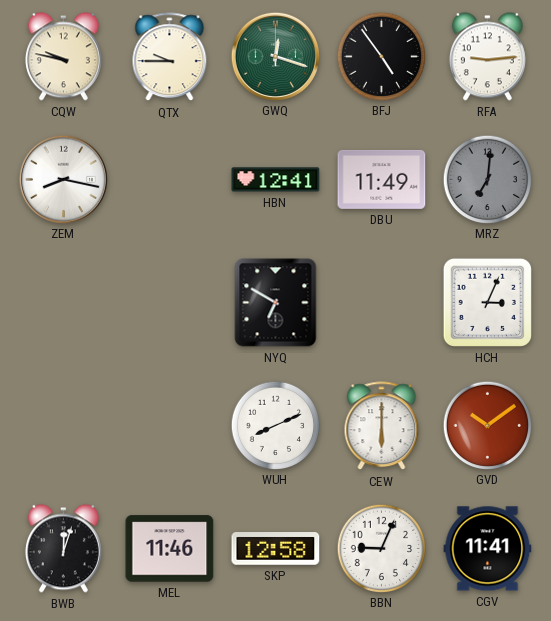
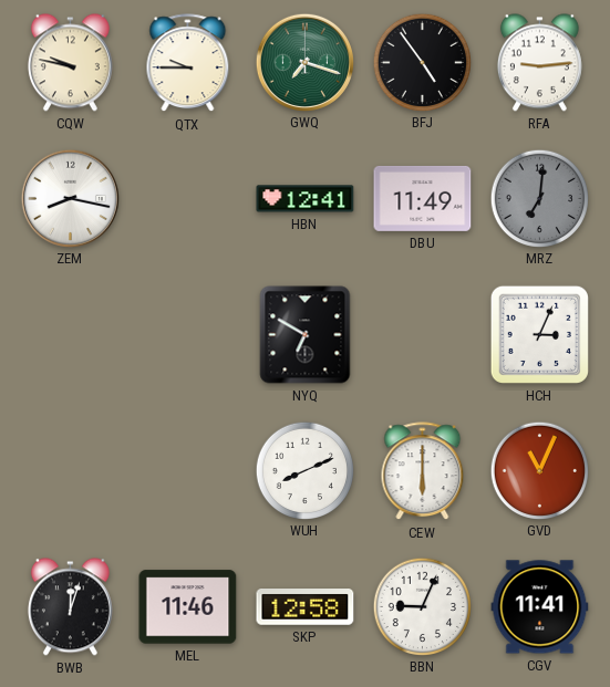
GWQ: 12:18 -> 7:18 (304, 62)
GVD: 10:09 -> 11:04 (539, 470)
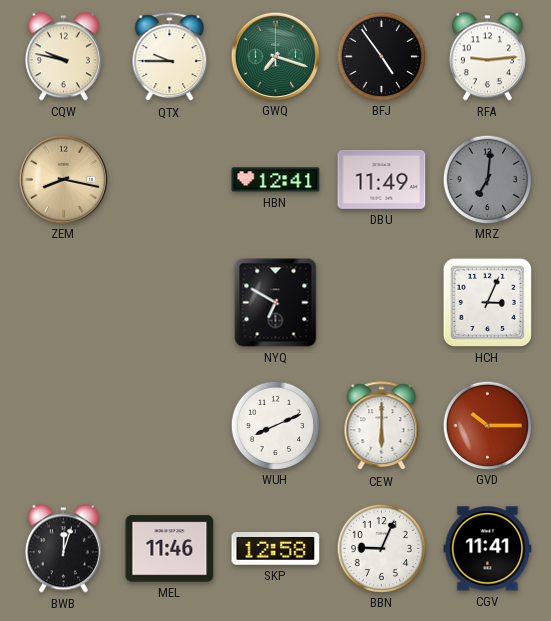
ZEM dial: white -> champagne (63, 179)
GVD: 11:04 -> 10:15 (487, 425)
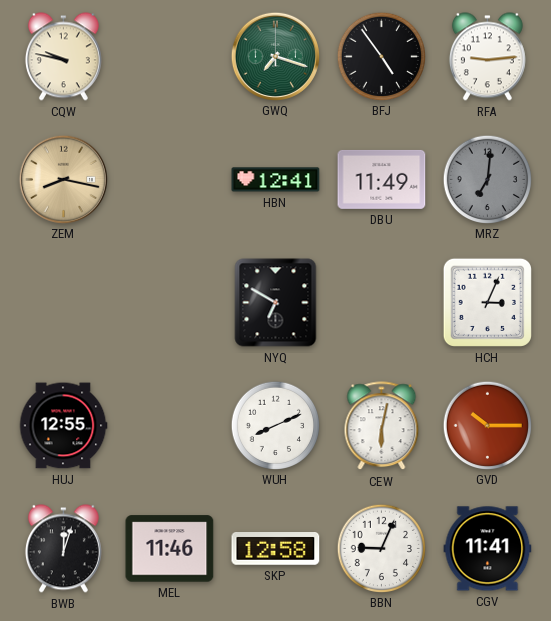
QTX: 9:45 -> none (170, 57)
HUJ: none -> 12:55 (63, 426)
CEW: 6:00 -> 6:02 (382, 426)
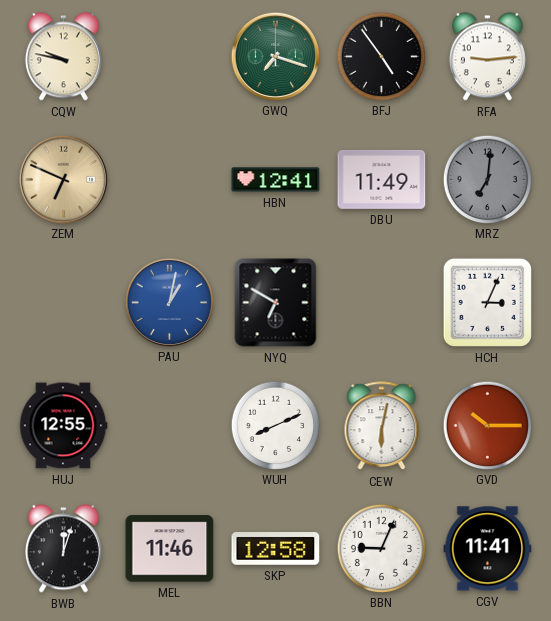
ZEM: 8:17 -> 6:49 (63, 179)
PAU: none -> 1:02 (169, 302)
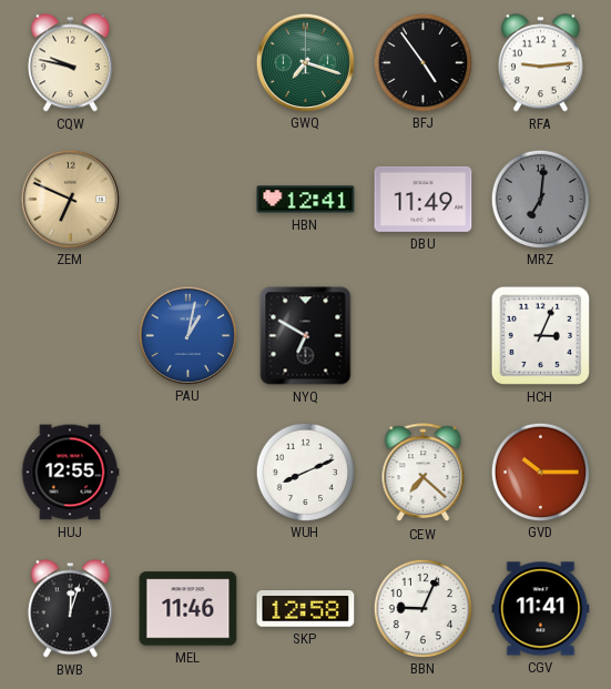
CEW: 6:02 -> 7:22 (424, 473)
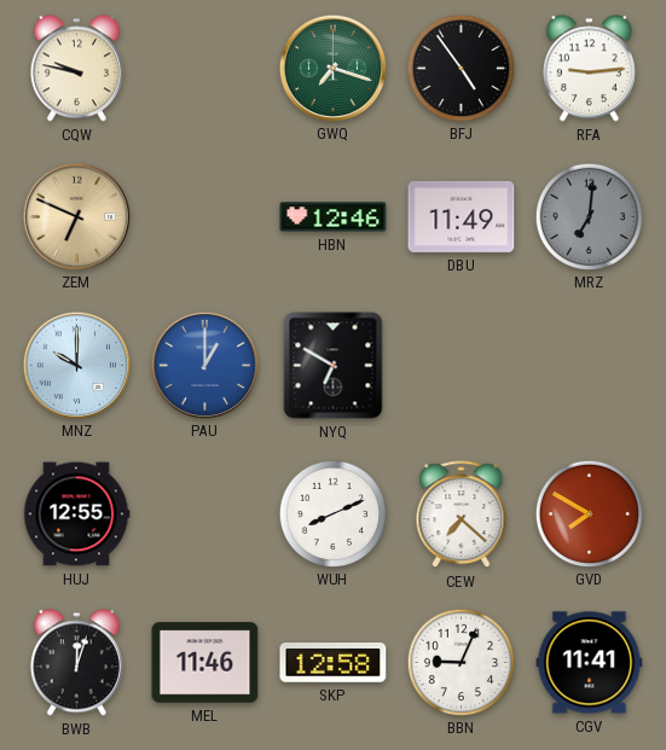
HBN: 12:41 -> 12:46 (334, 217)
MNZ: none -> 10:00 (76, 365)
PAU: 1:02 -> 1:00 (204, 365)
HCH: 3:04 -> none (540, 335)
GVD: 10:15 -> 7:50 (589, 513)
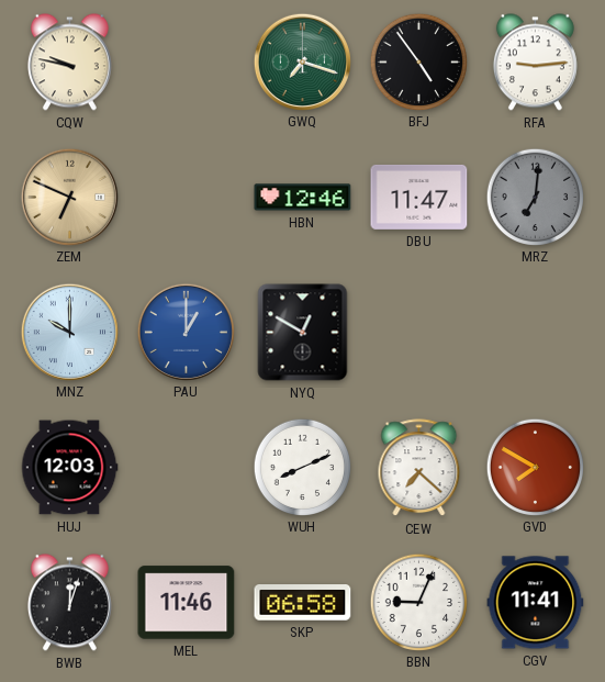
DBU: 11:49 -> 11:47 (419, 197)
NYQ: 6:50 -> 12:50 (303, 333)
HUJ: 12:55 -> 12:03 (69, 468)
SKP: 12:58 -> 06:58 (303, 603)
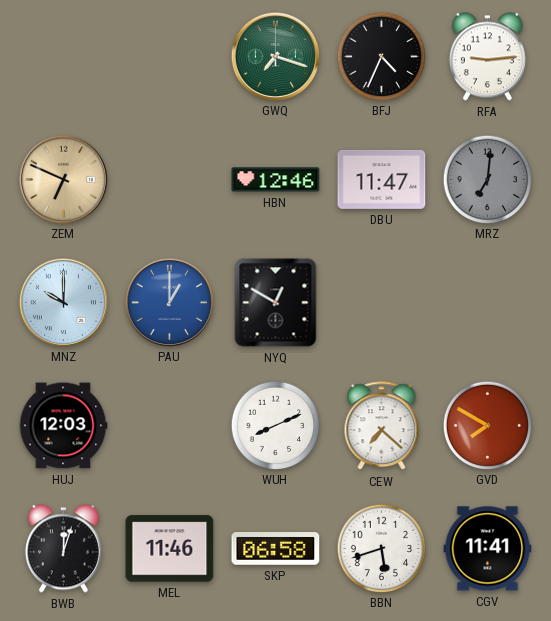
CQW: 9:47 -> none (69, 63)
BFJ: 4:54 -> 4:34 (381, 56)
BBN: 9:04 -> 5:42 (381, 548)
